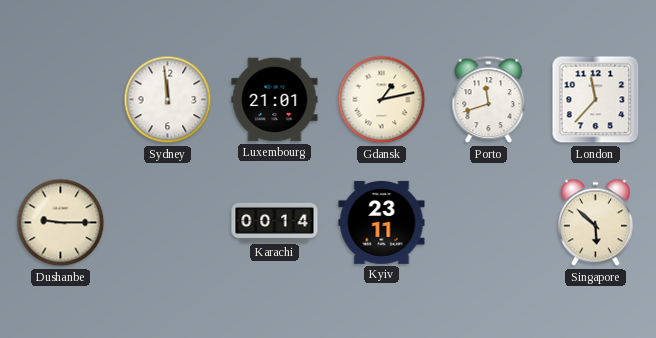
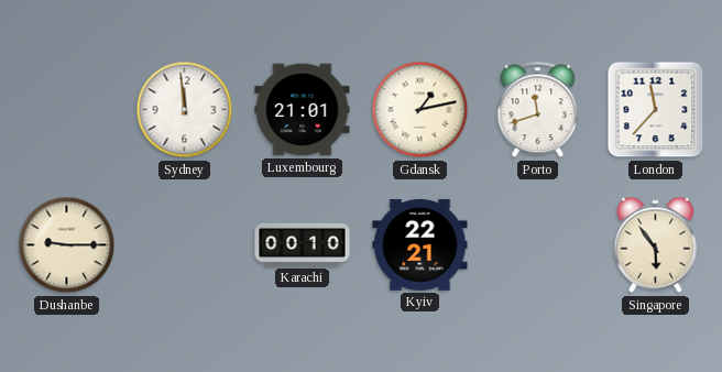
Karachi: 00:14 -> 00:10 (303, 244)
Kyiv: 23:11 -> 22:21 (420, 244)
Singapore: 5:52 -> 5:54 (655, 245)
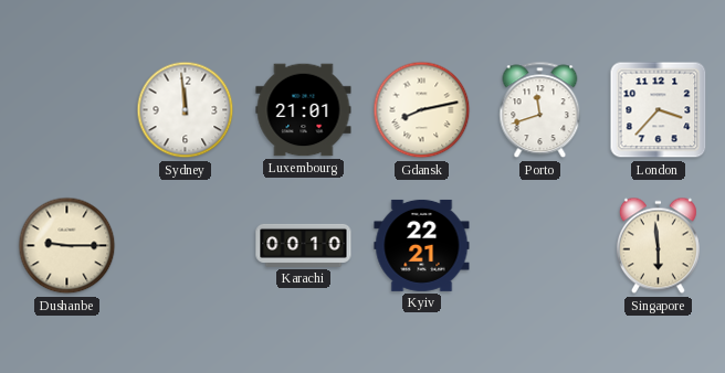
Gdansk: 1:13 -> 8:13 (422, 110)
London: 11:37 -> 3:37 (659, 110)
Singapore: 5:54 -> 5:59 (658, 246)
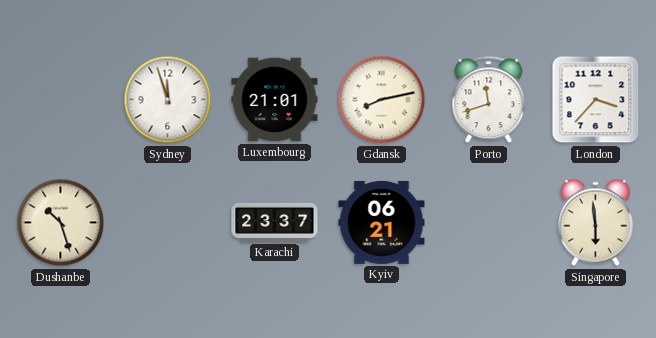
Sydney: 11:59 -> 11:57 (168, 100)
Dushanbe: 9:15 -> 10:27 (61, 223)
Karachi: 00:10 -> 23:37 (275, 222)
Kyiv: 22:21 -> 06:21 (382, 222)
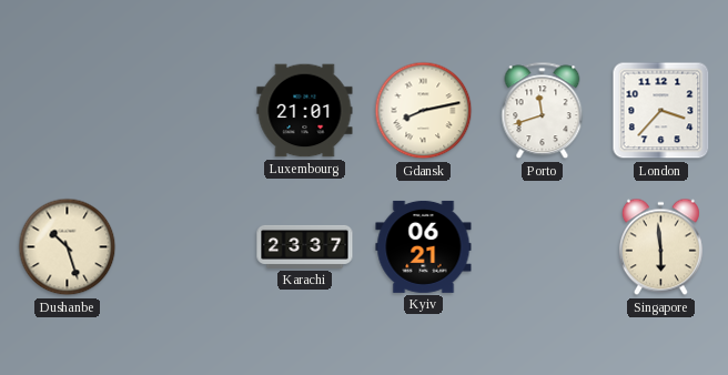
Sydney: 11:57 -> none (168, 100)
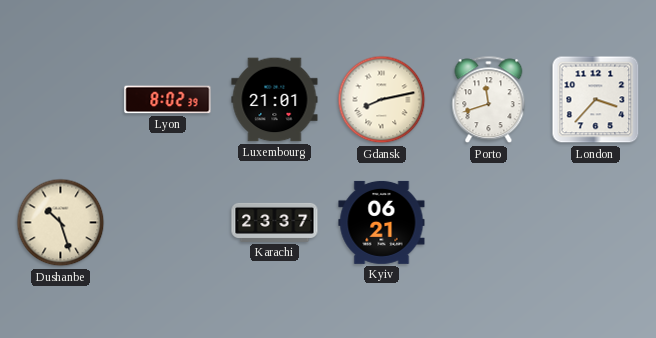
Lyon: none -> 8:02 (168, 100)
Singapore: 5:59 -> none (660, 247)
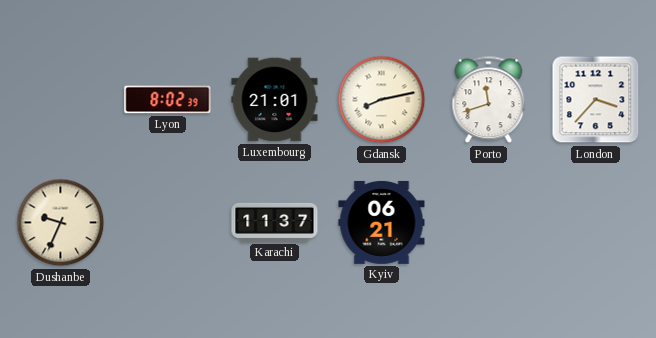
Dushanbe: 10:27 -> 9:34 (61, 223)
Karachi: 23:37 -> 11:37 (275, 222)
